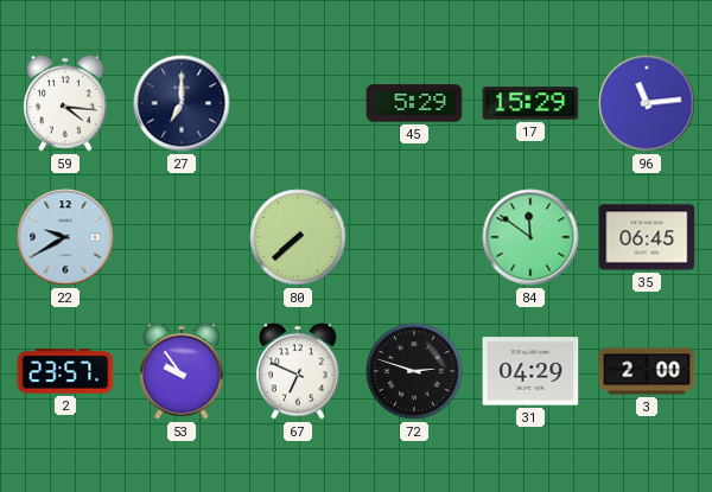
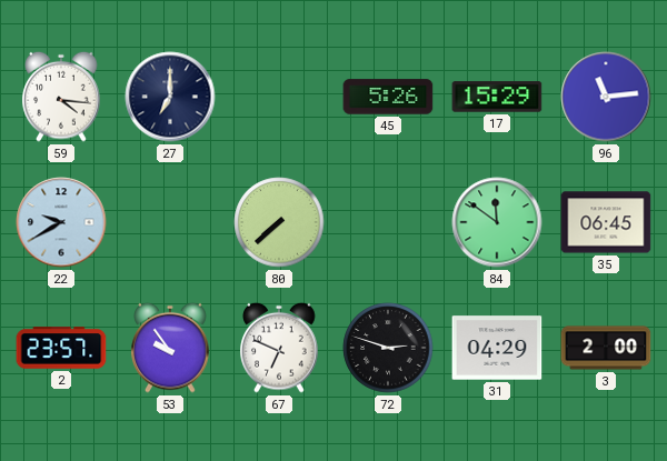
45: 5:29 -> 5:26 (388, 97)
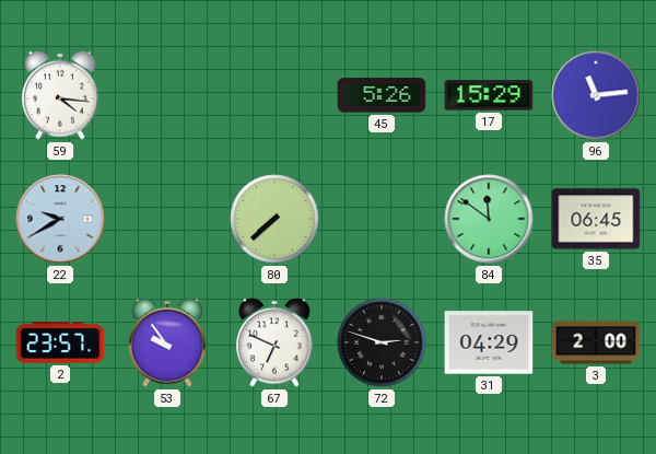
27: 7:00 -> none (170, 97)
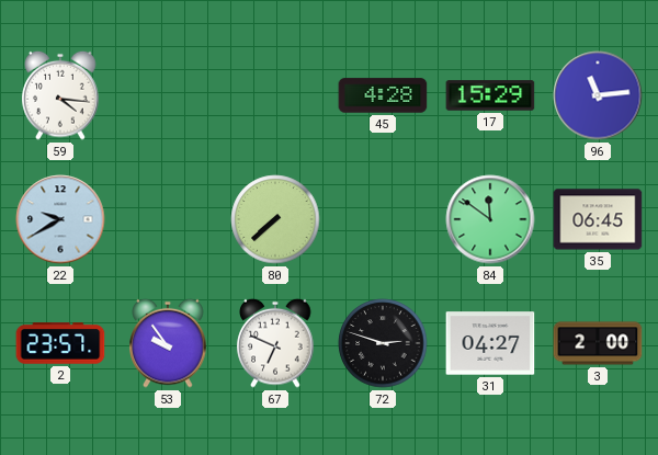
45: 5:26 -> 4:28 (383, 95)
31: 04:29 -> 04:27 (490, 343)
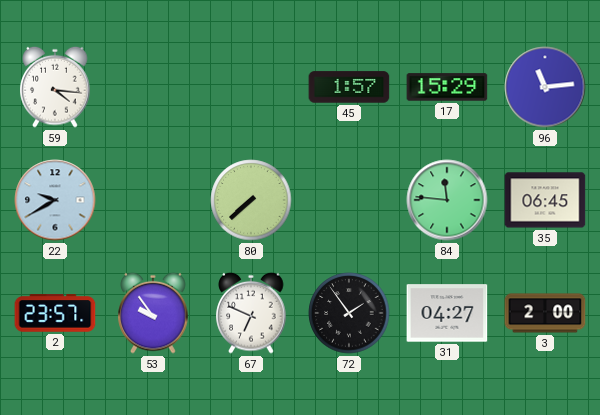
45: 4:28 -> 1:57 (349, 87)
84: 11:51 -> 11:46 (447, 200)
72: 2:48 -> 1:54 (349, 313)
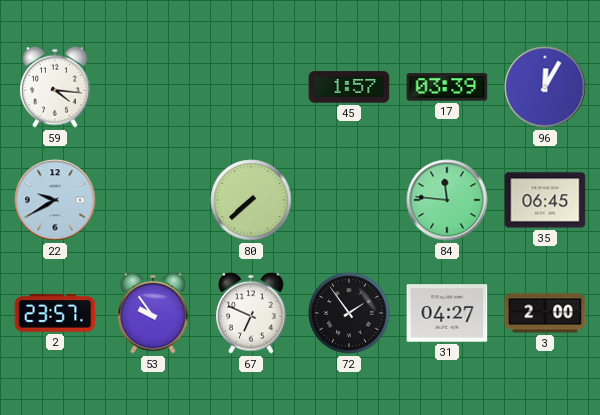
17: 15:29 -> 03:39 (447, 87)
96: 11:14 -> 12:05 (545, 87)
